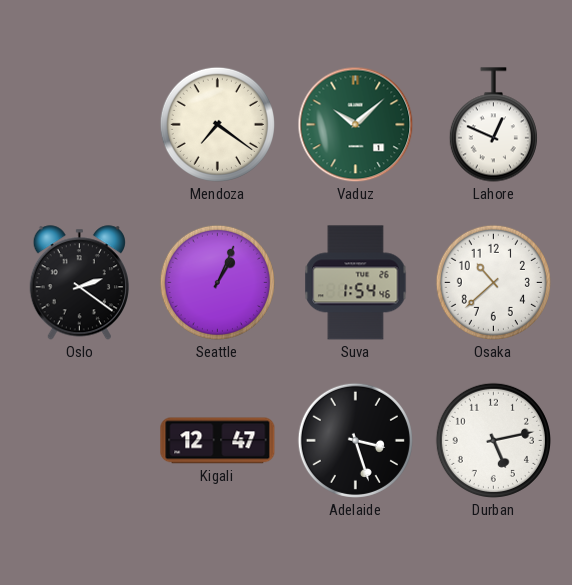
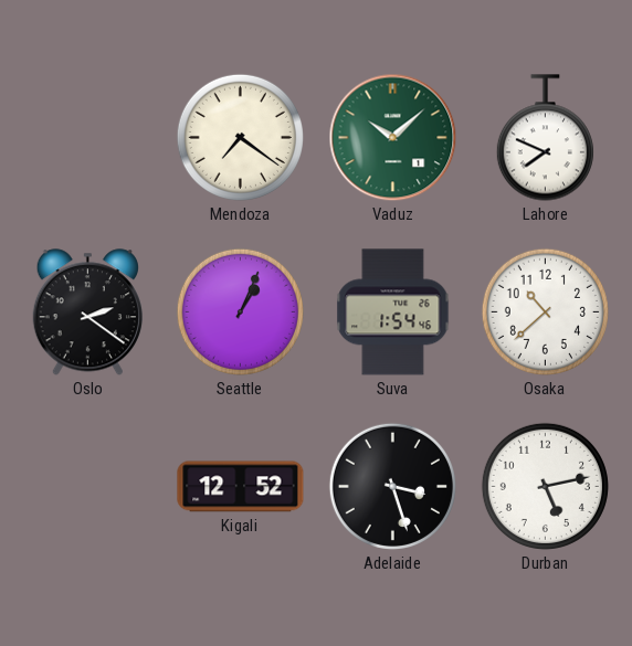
Lahore: 12:49 -> 7:49 (545, 138)
Kigali: 12:47 -> 12:52 (241, 487)
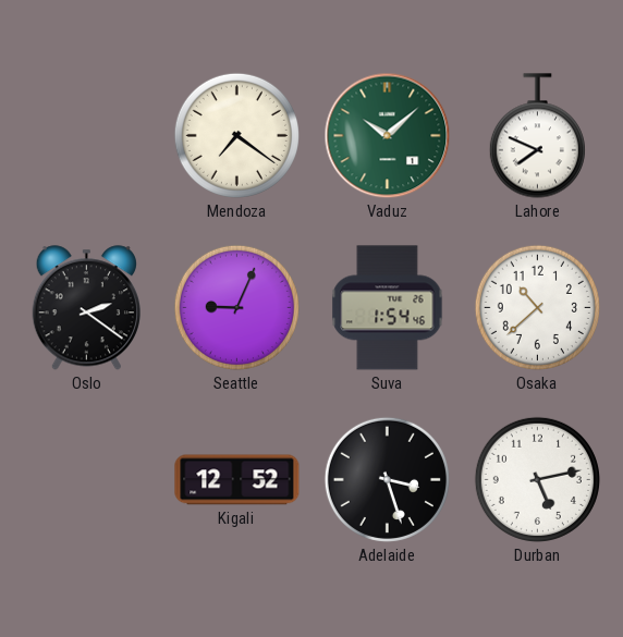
Seattle: 1:04 -> 9:04 (236, 307)
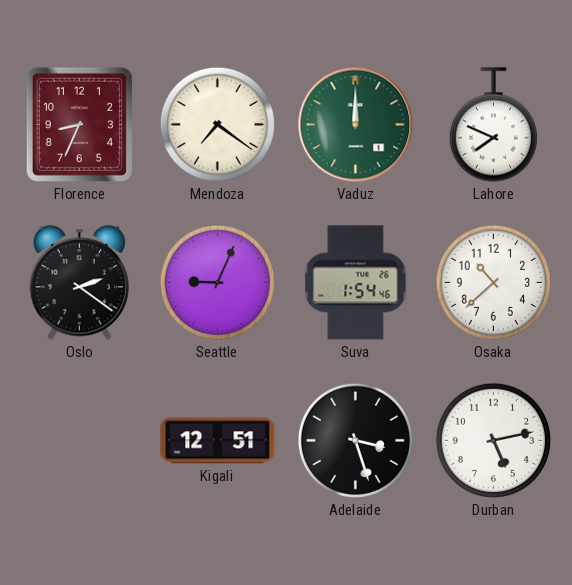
Florence: none -> 8:34 (79, 124)
Vaduz: 10:08 -> 12:00 (356, 125)
Kigali: 12:52 -> 12:51 (218, 441)
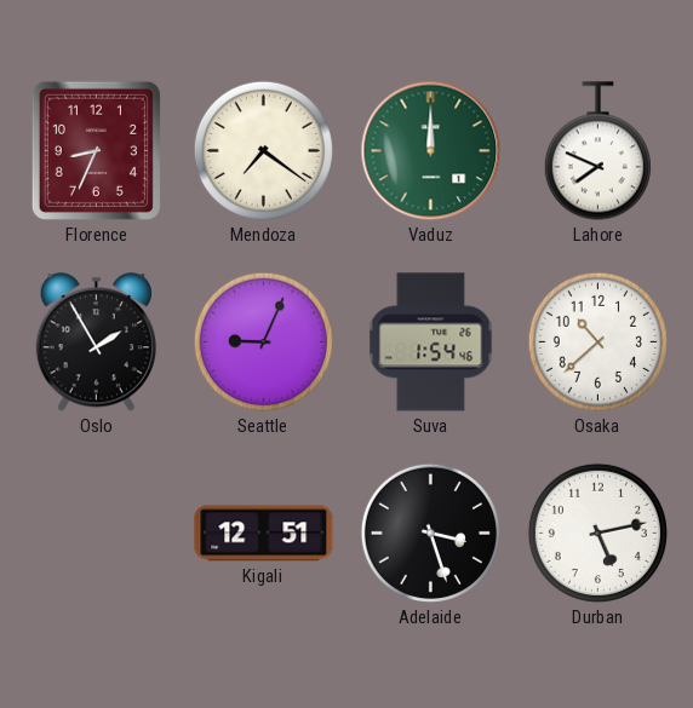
Oslo: 2:21 -> 1:55 (96, 343)
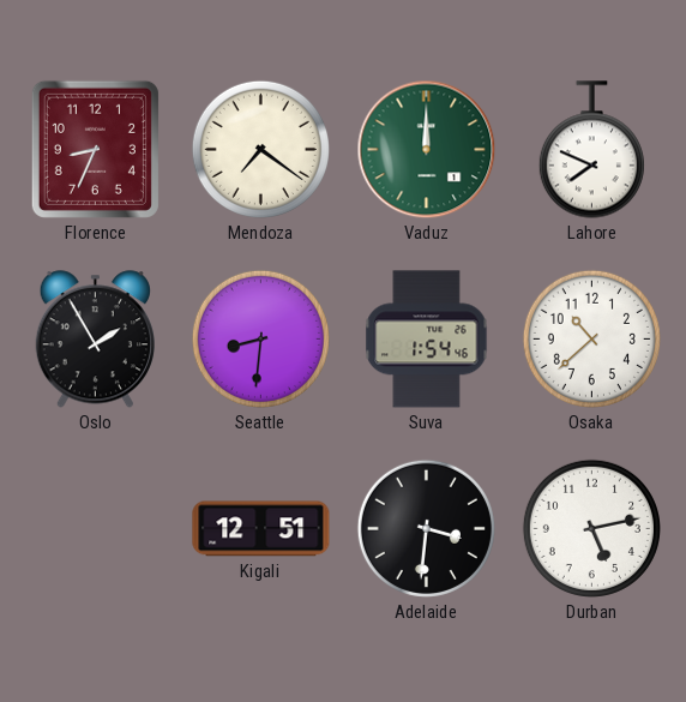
Seattle: 9:04 -> 8:31 (260, 338)
Adelaide: 3:27 -> 3:31 (426, 528)
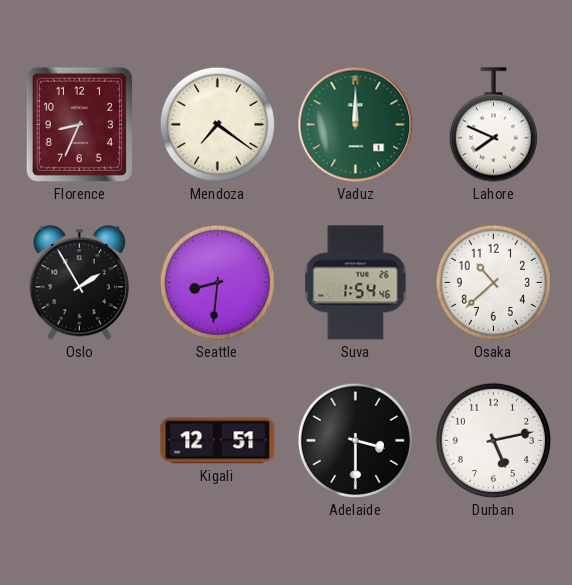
Adelaide: 3:31 -> 3:30 (355, 440)
